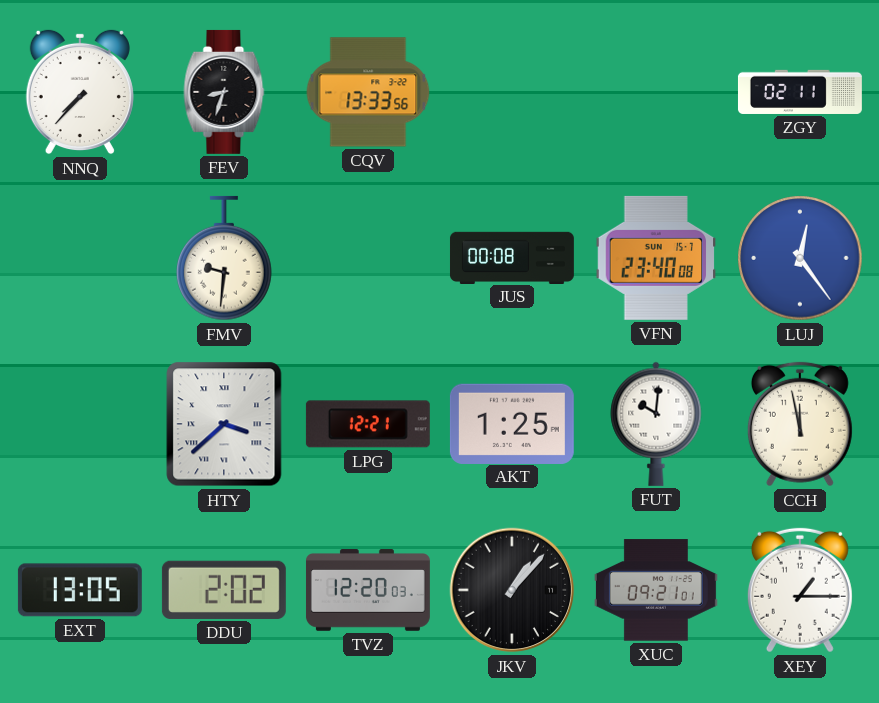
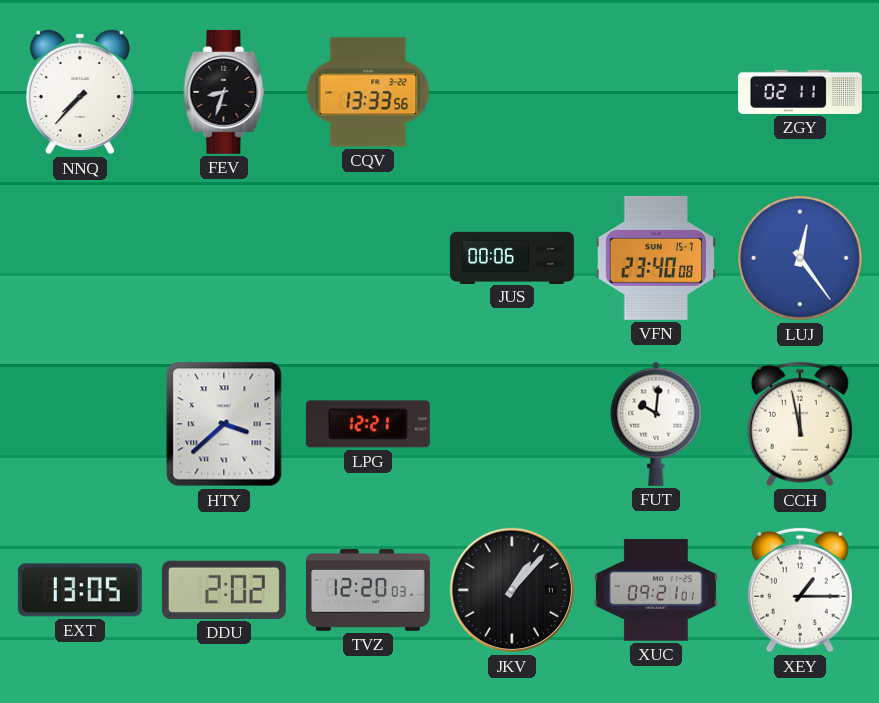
FMV: 9:31 -> none (224, 258)
JUS: 00:08 -> 00:06 (512, 257)
AKT: 1:25 -> none (512, 423)
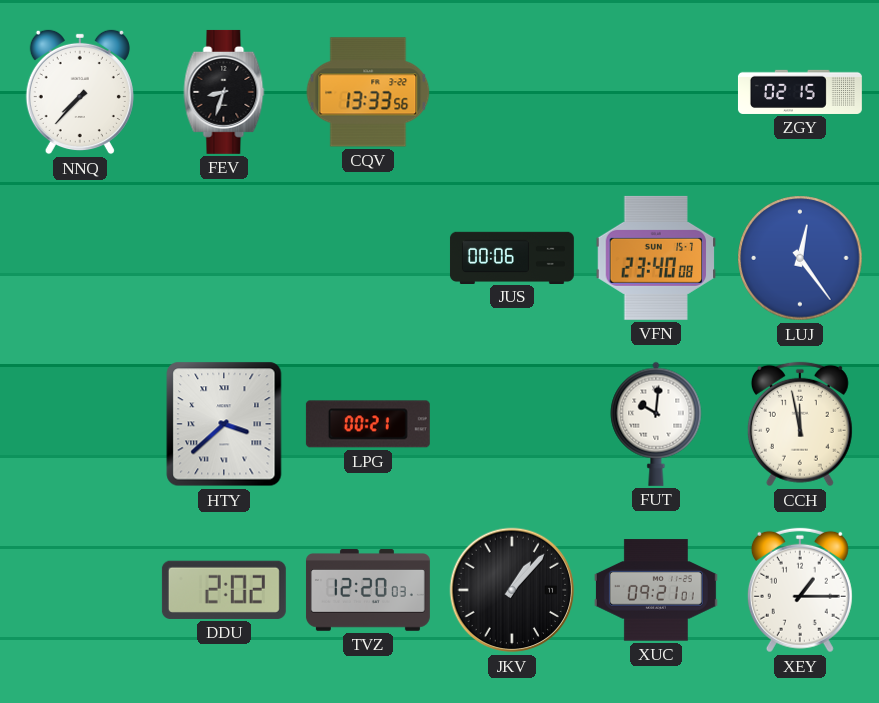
ZGY: 02:11 -> 02:15 (800, 92)
LPG: 12:21 -> 00:21 (368, 424)
EXT: 13:05 -> none (80, 590)
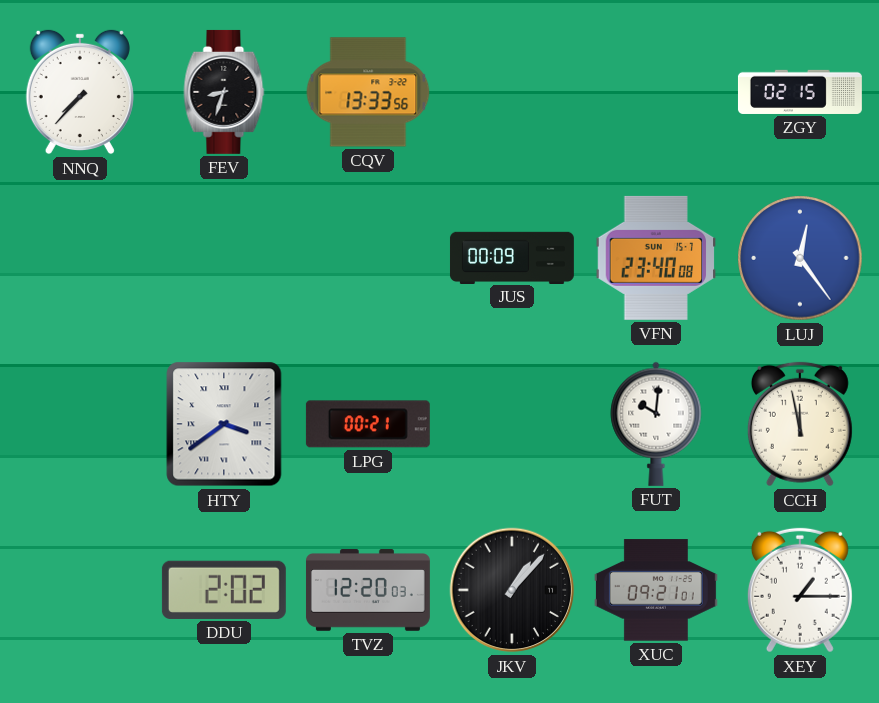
JUS: 00:06 -> 00:09 (512, 257)
HTY: 3:38 -> 3:39 (224, 424)
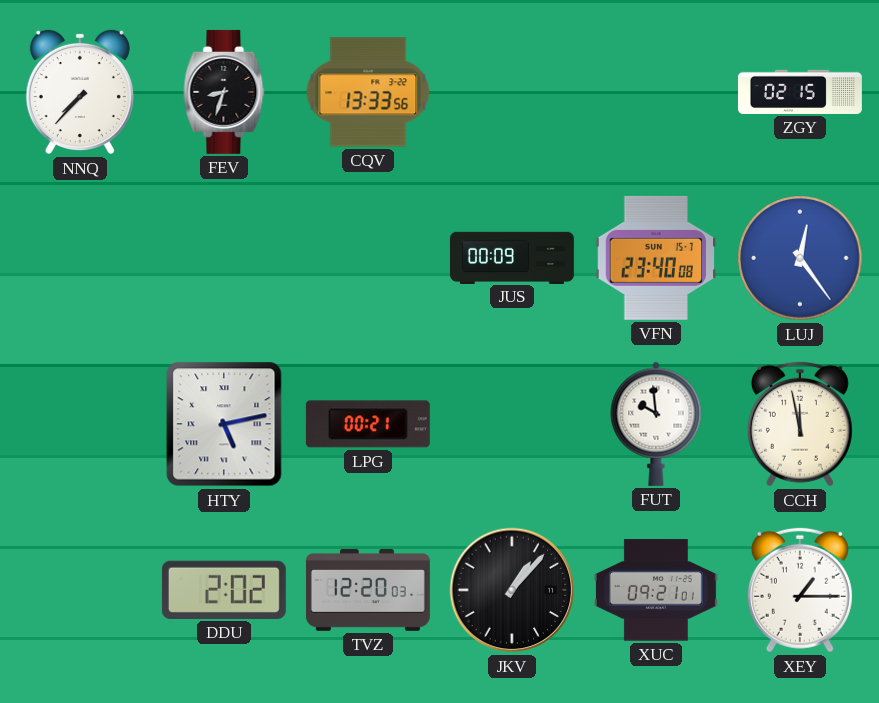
HTY: 3:39 -> 5:13 (224, 424)
FUT: 10:01 -> 9:59 (656, 424)
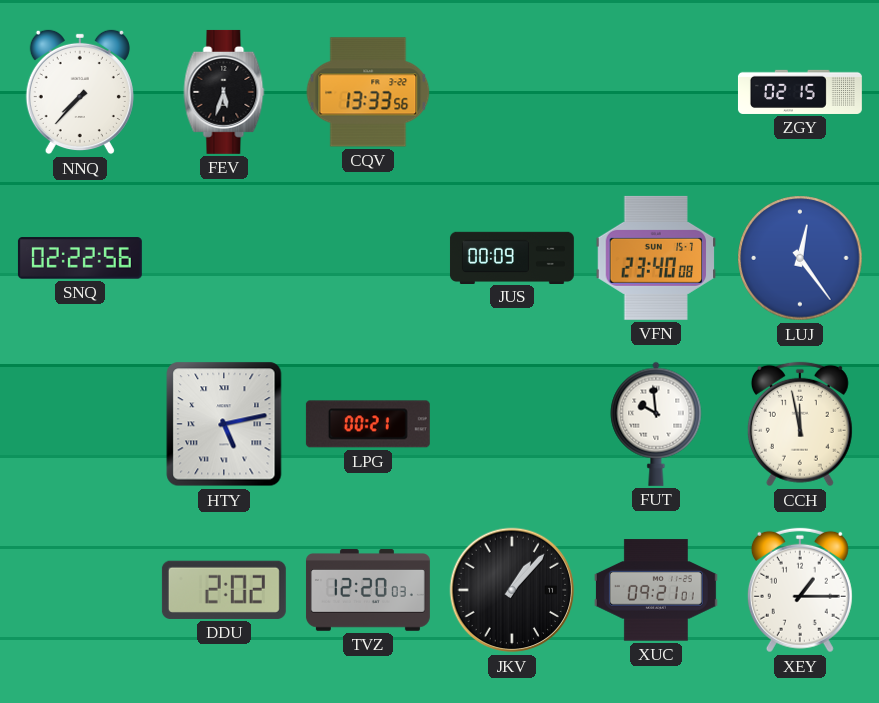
FEV: 8:33 -> 5:33 (224, 92)
SNQ: none -> 02:22 (80, 258)
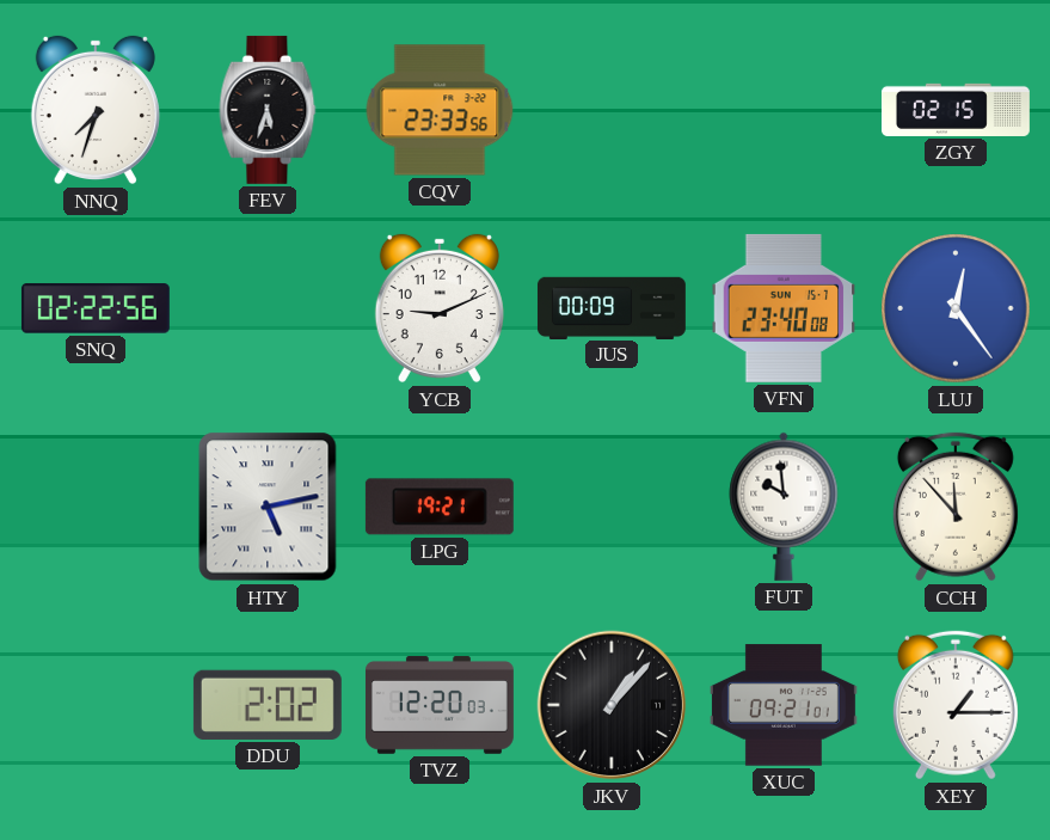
NNQ: 7:37 -> 7:33 (96, 110)
CQV: 13:33 -> 23:33 (440, 110)
YCB: none -> 9:11 (440, 308)
LPG: 00:21 -> 19:21 (440, 507)
CCH: 11:58 -> 11:53 (956, 507)
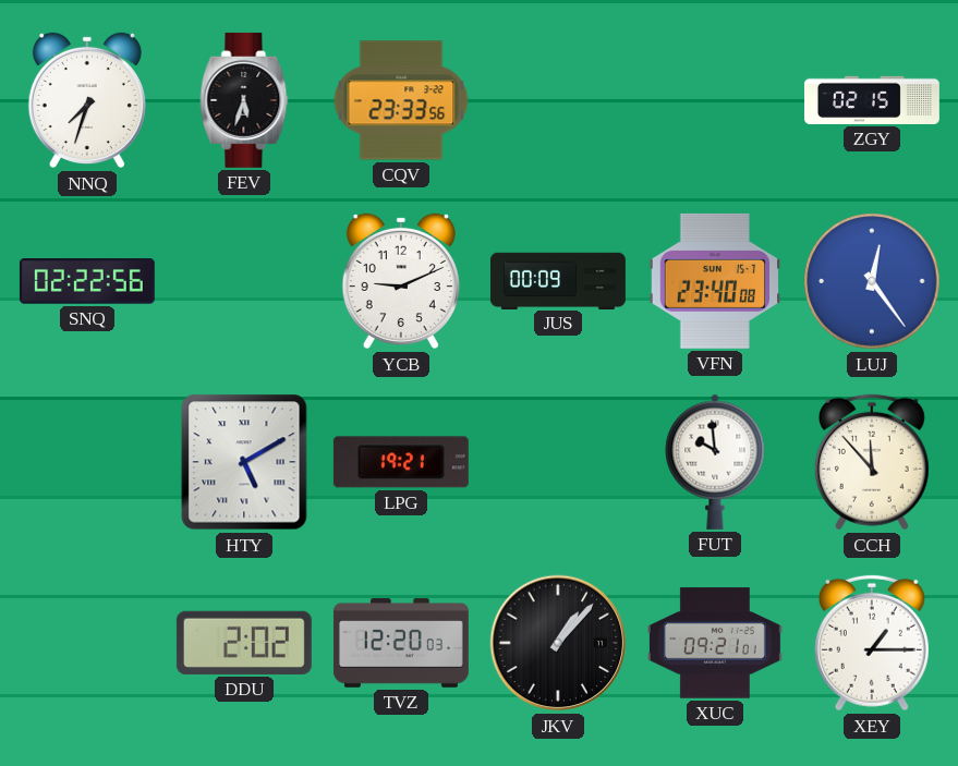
HTY: 5:13 -> 5:10 (244, 462)
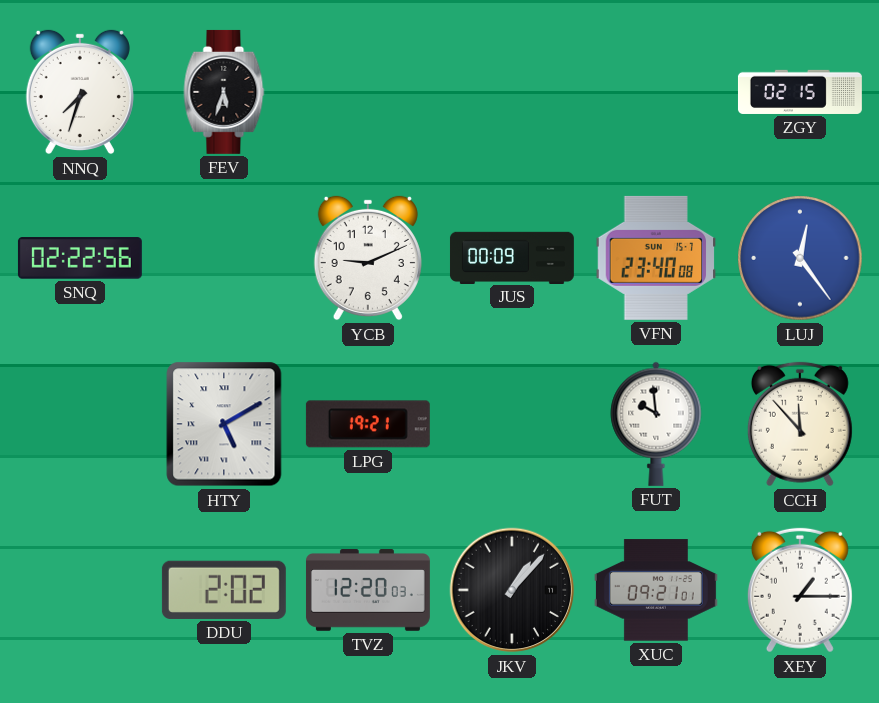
CQV: 23:33 -> none (401, 100)
